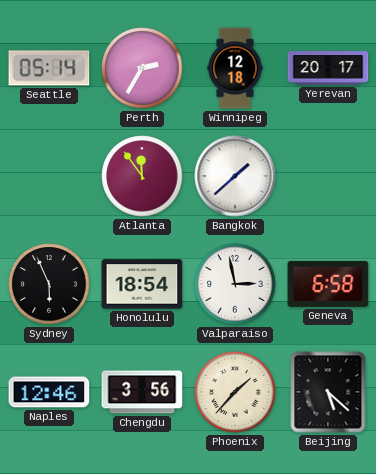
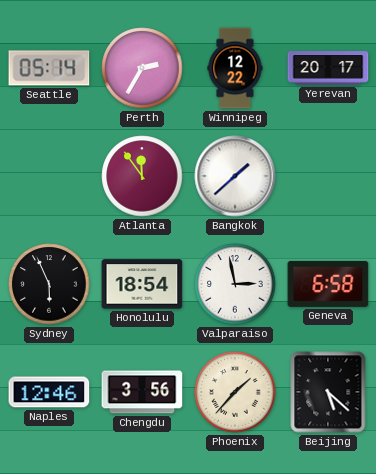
Winnipeg: 12:18 -> 12:22 (235, 68)
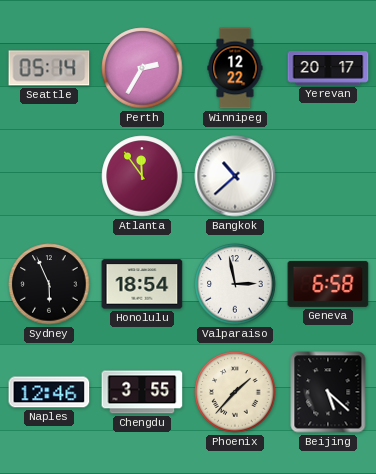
Bangkok: 1:38 -> 10:38 (235, 176)
Chengdu: 3:56 -> 3:55 (142, 392)
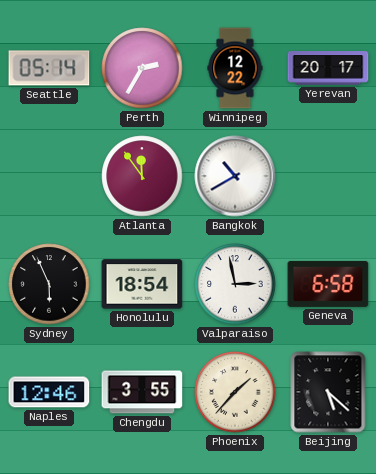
Bangkok: 10:38 -> 10:40 (235, 176)
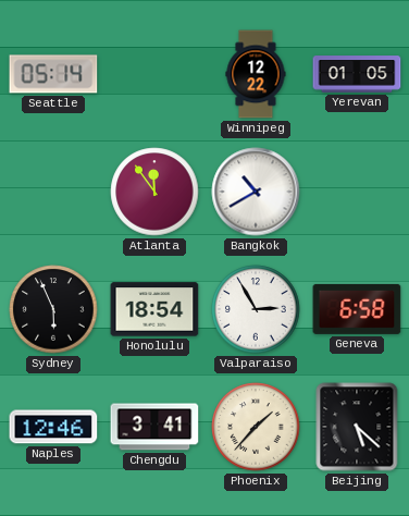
Perth: 2:35 -> none (142, 68)
Yerevan: 20:17 -> 01:05 (357, 74)
Valparaiso: 2:58 -> 2:55 (256, 309)
Chengdu: 3:55 -> 3:41 (154, 427)
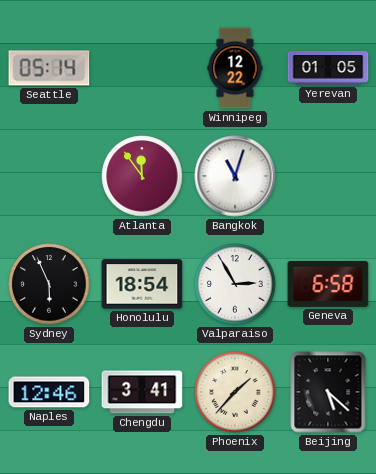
Bangkok: 10:40 -> 11:03 (235, 176)
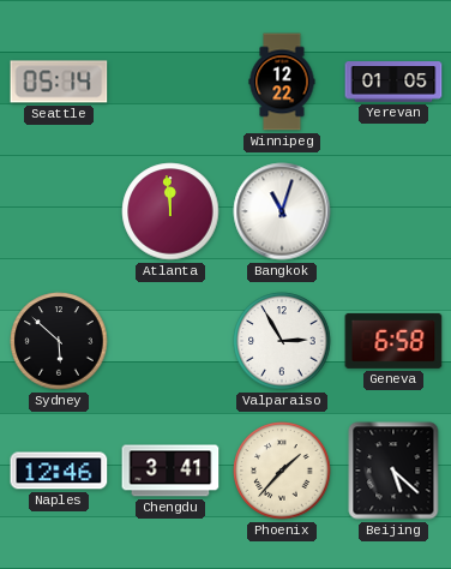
Atlanta: 11:54 -> 11:59 (170, 211)
Sydney: 5:56 -> 5:52 (59, 341)
Honolulu: 18:54 -> none (142, 284)
